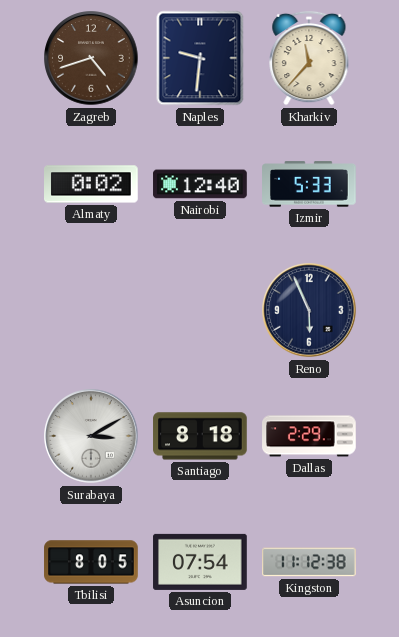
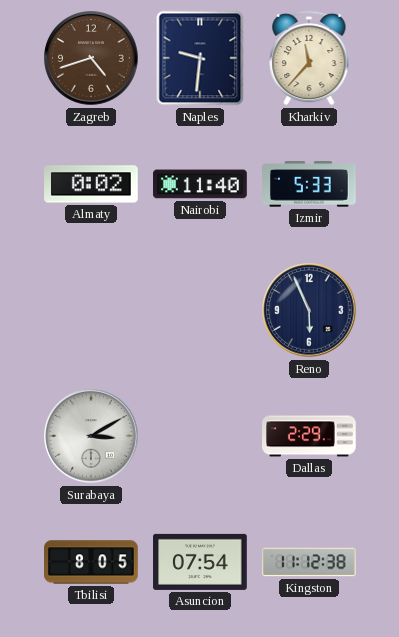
Nairobi: 12:40 -> 11:40 (200, 184)
Santiago: 8:18 -> none (200, 436)
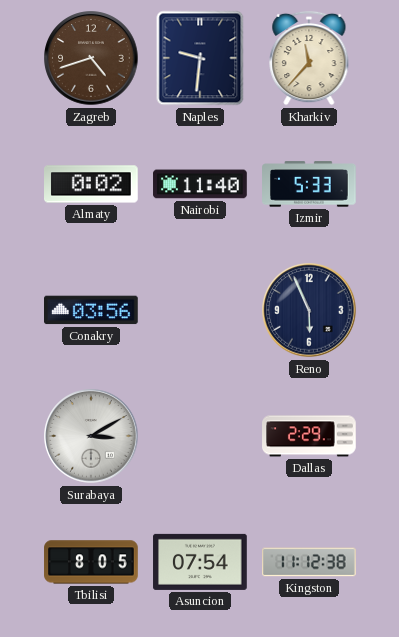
Conakry: none -> 03:56 (92, 310)
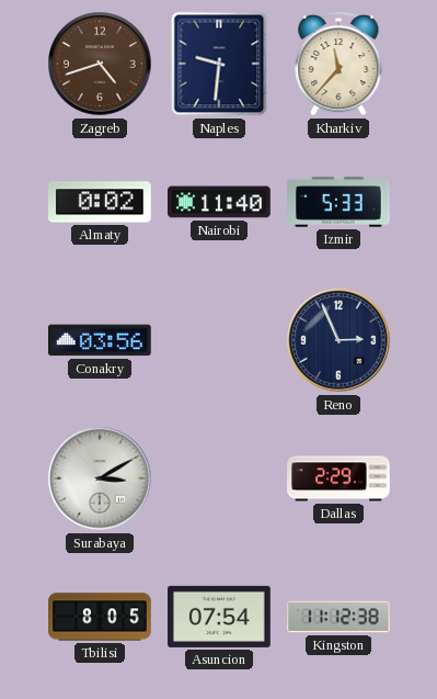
Reno: 5:56 -> 2:56 (338, 340)
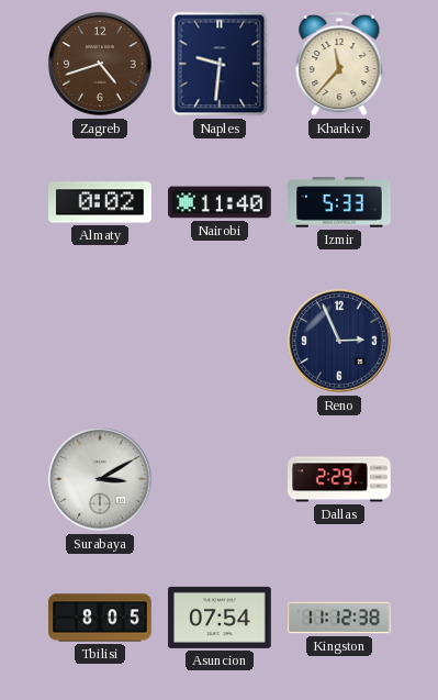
Conakry: 03:56 -> none (101, 340)
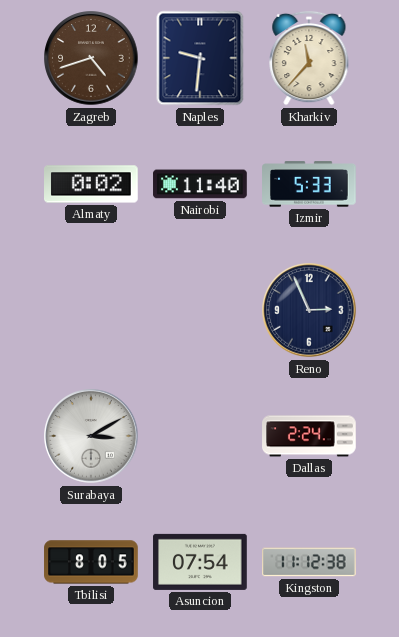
Dallas: 2:29 -> 2:24 (309, 436)
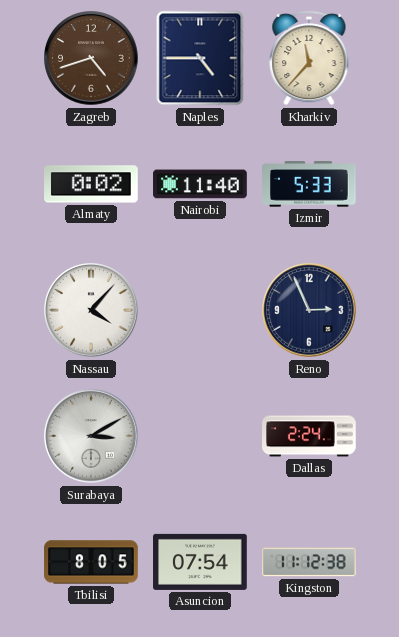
Naples: 9:31 -> 4:45 (200, 58)
Nassau: none -> 4:07 (91, 310)
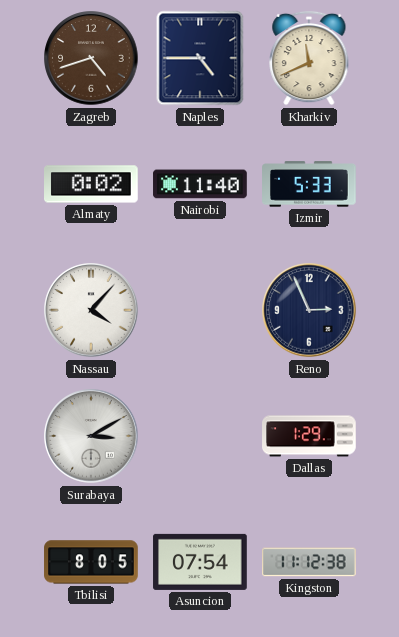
Kharkiv: 11:37 -> 11:41 (309, 58)
Dallas: 2:24 -> 1:29 (309, 436)
